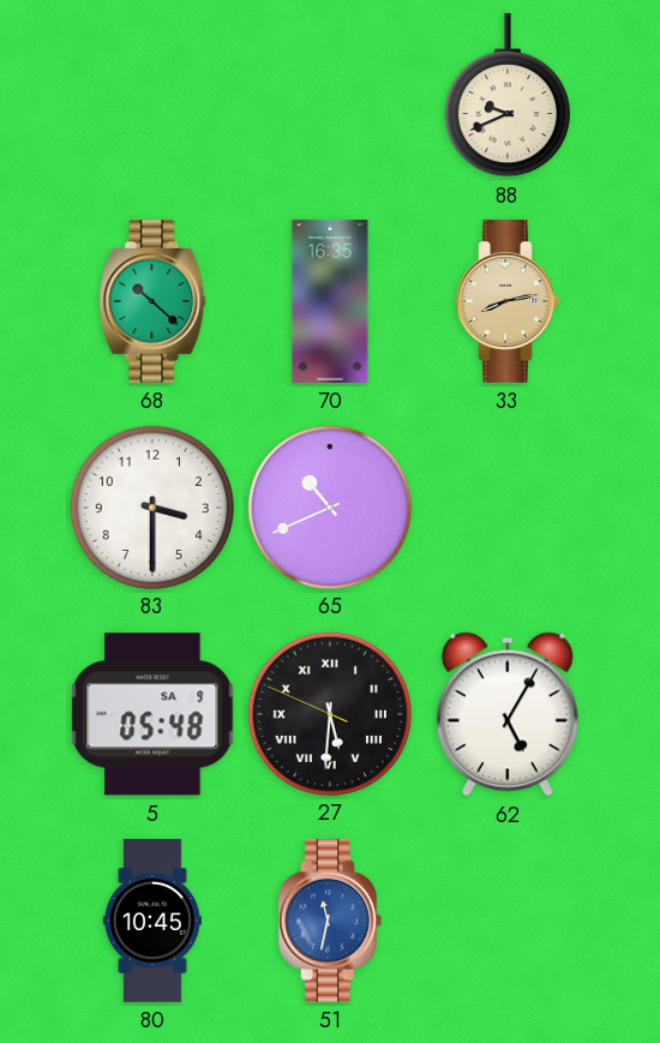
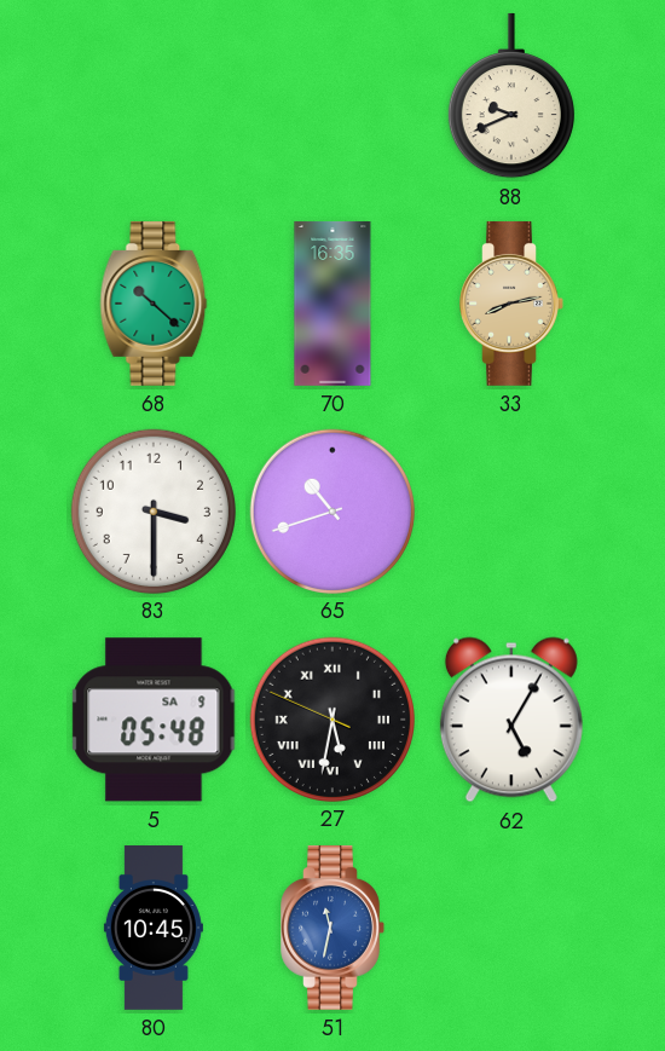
65: 10:41 -> 10:42 (331, 510)
27: 5:30 -> 5:31 (331, 718)
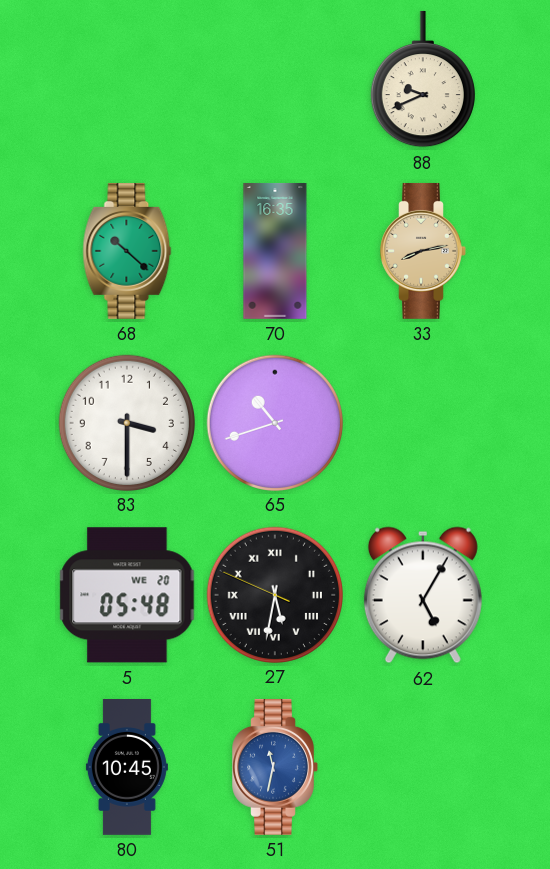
5 date: SA 9 -> WE 20 (127, 595)
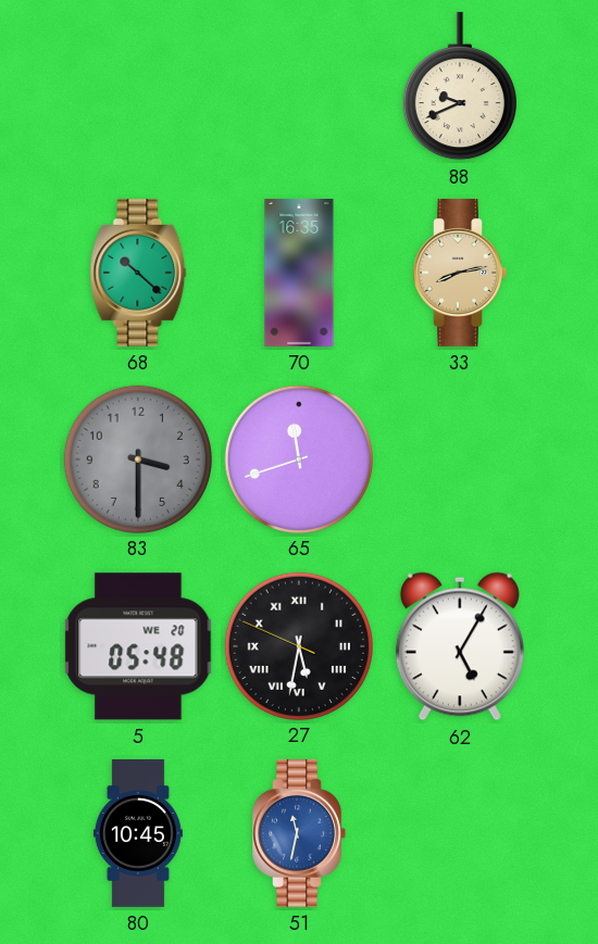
83 dial: white -> grey (137, 458)
65: 10:42 -> 11:42 (298, 458)
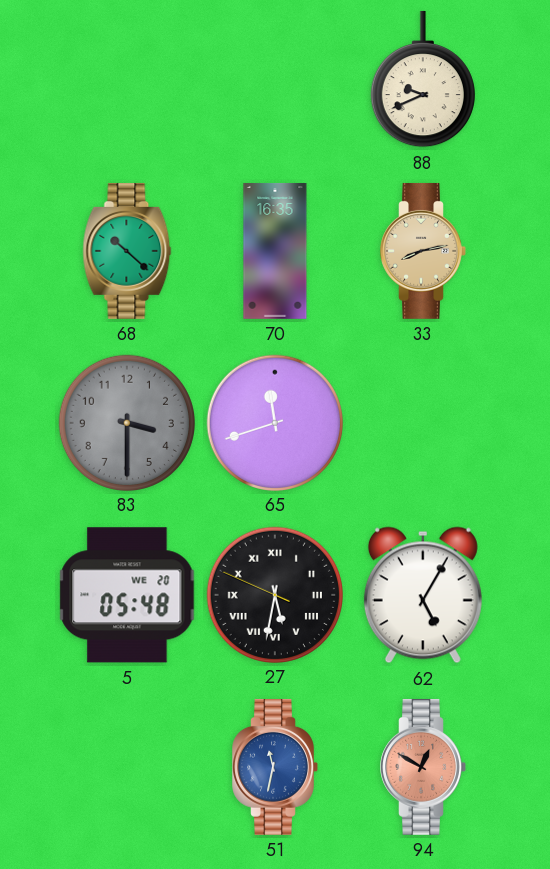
80: 10:45 -> none (138, 834)
94: none -> 12:50 (423, 767)
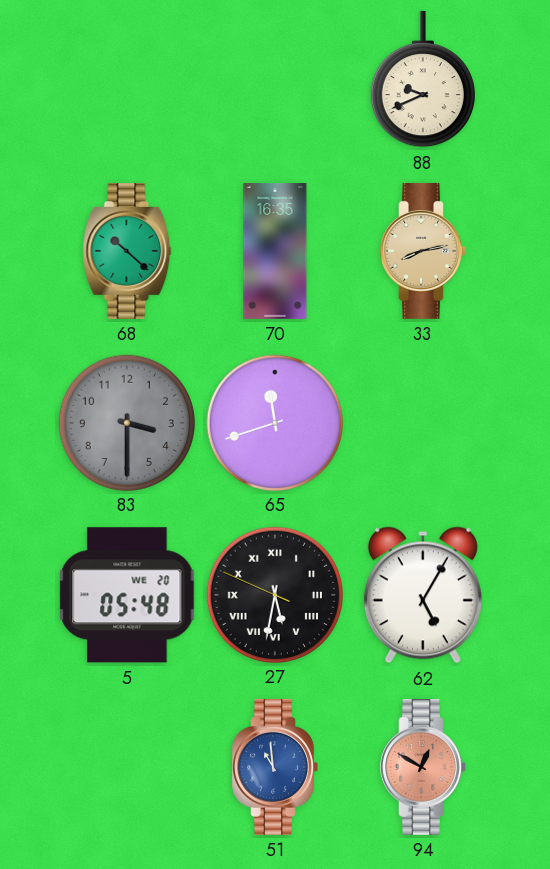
51: 11:32 -> 10:59 (275, 767)
